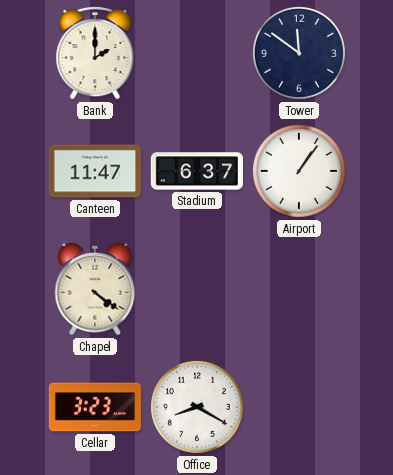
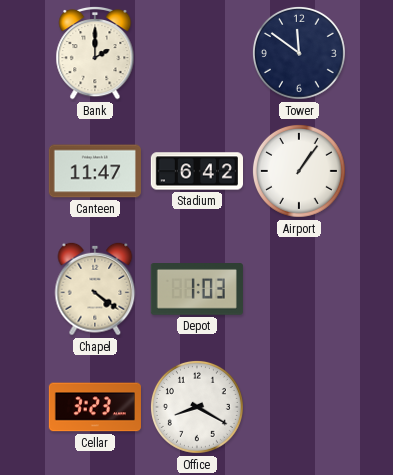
Stadium: 6:37 -> 6:42 (196, 171)
Depot: none -> 1:03 (197, 290)
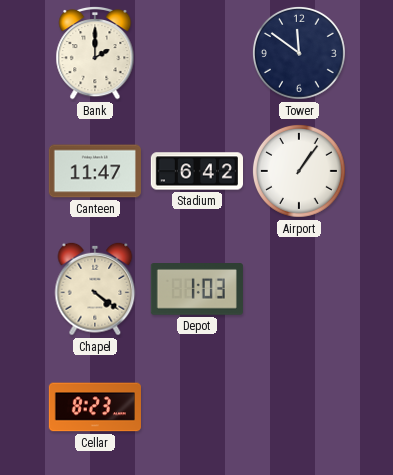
Cellar: 3:23 -> 8:23 (95, 407)
Office: 8:20 -> none (197, 407)
